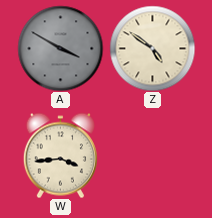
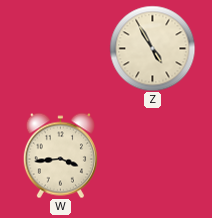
A: 3:50 -> none (60, 48)
Z: 4:51 -> 4:55 (152, 48)
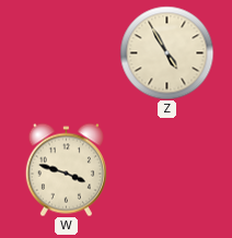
W: 3:44 -> 3:48 (66, 169)
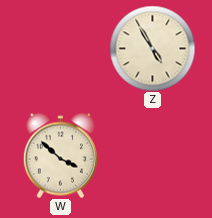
W: 3:48 -> 3:52 (60, 155)
